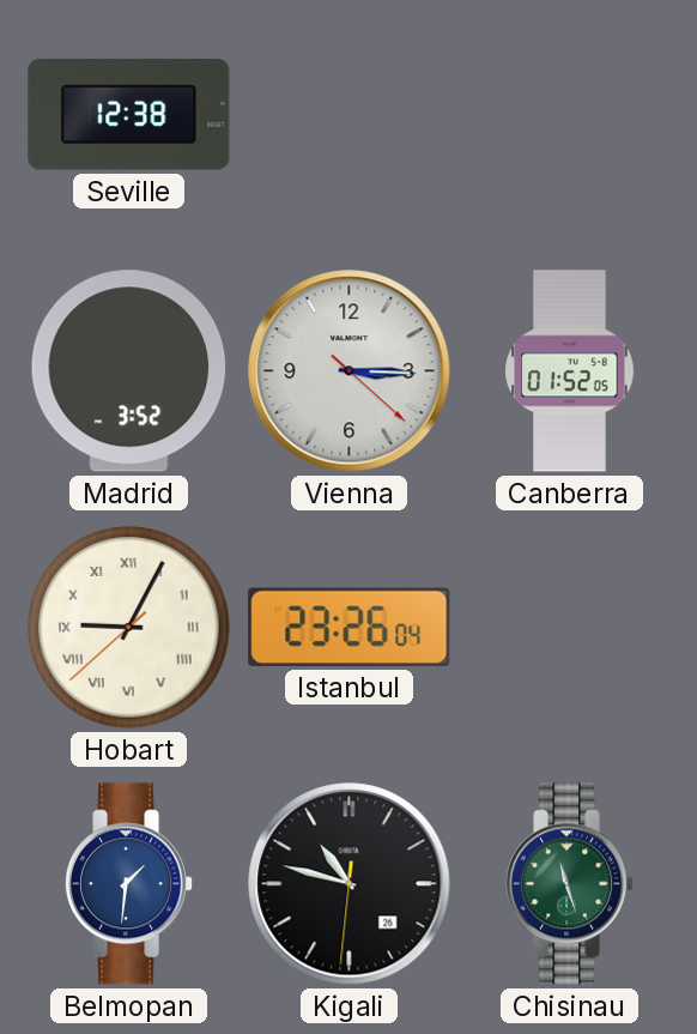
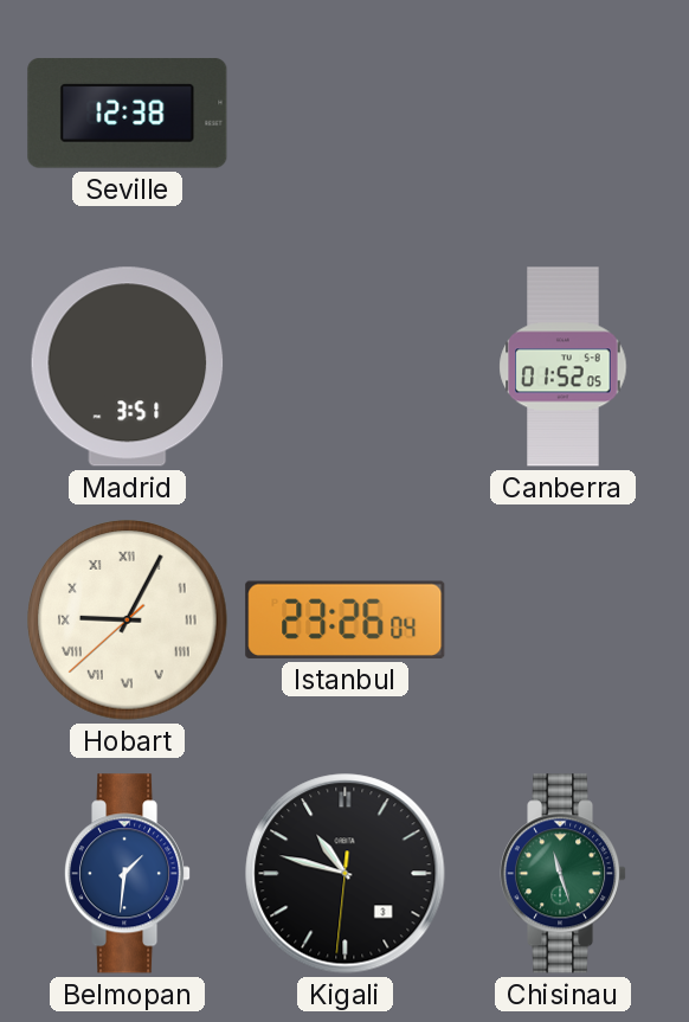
Madrid: 3:52 -> 3:51 (128, 367)
Vienna: 3:15 -> none (350, 371)
Kigali date: 26 -> 3 (346, 874)
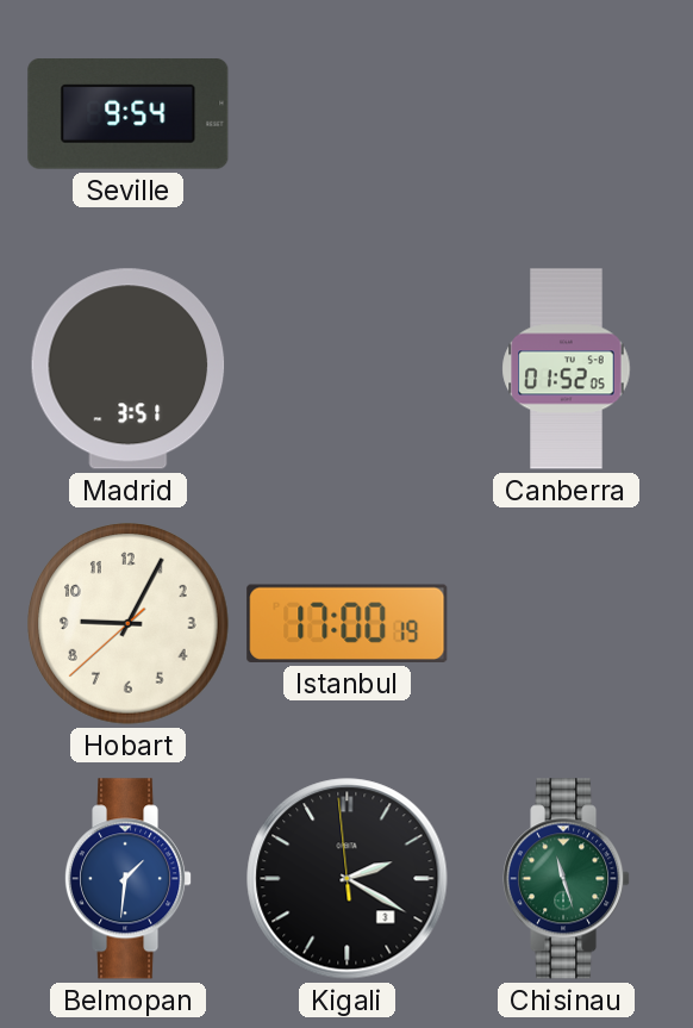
Seville: 12:38 -> 9:54 (129, 114)
Hobart numerals: Roman -> Arabic (129, 624)
Istanbul: 23:26 -> 17:00 (348, 623)
Kigali: 10:47 -> 2:19 (348, 879)
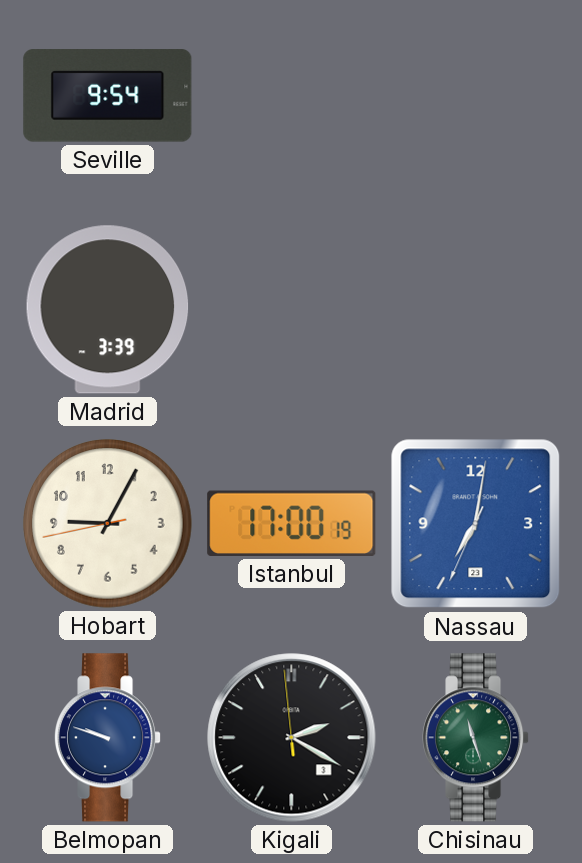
Madrid: 3:51 -> 3:39 (108, 310)
Canberra: 01:52 -> none (567, 369)
Hobart: 9:04:38 -> 9:04:43 (108, 524)
Nassau: none -> 7:01 (476, 524)
Belmopan: 1:31 -> 9:48 (109, 738)
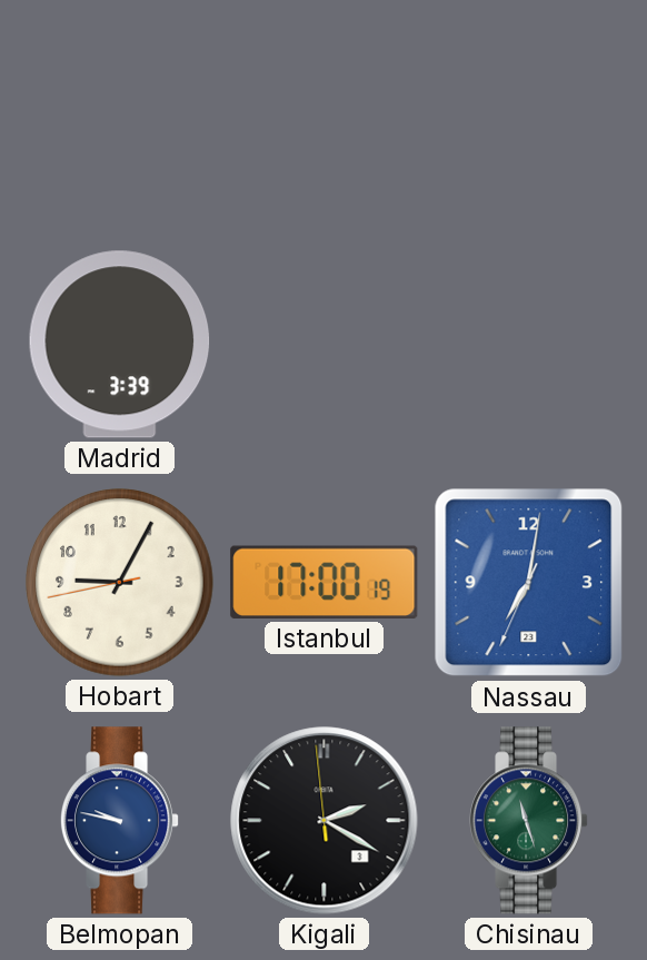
Seville: 9:54 -> none (108, 96)
Belmopan: 9:48 -> 9:47 (121, 821)
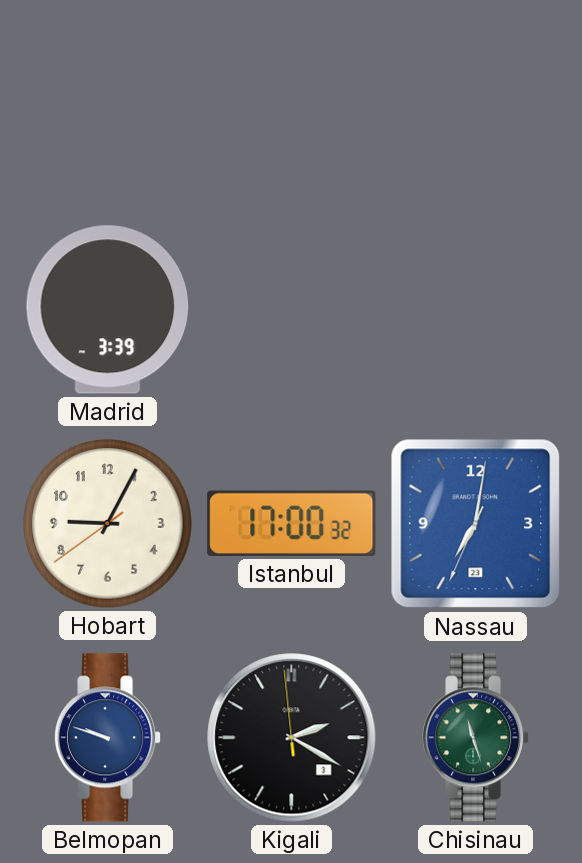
Hobart: 9:04:43 -> 9:04:39 (108, 524)
Istanbul: 17:00:19 -> 17:00:32 (292, 523)
Belmopan: 9:47 -> 9:48 (109, 738)
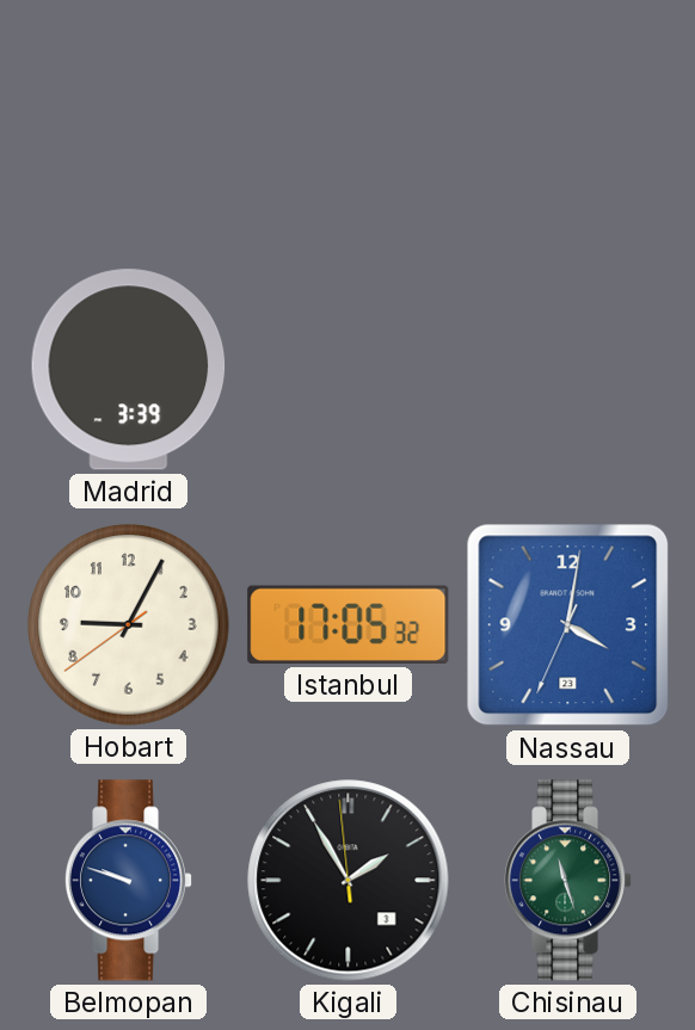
Istanbul: 17:00 -> 17:05 (349, 624)
Nassau: 7:01 -> 4:01 (568, 625)
Kigali: 2:19 -> 1:54 (349, 881)
